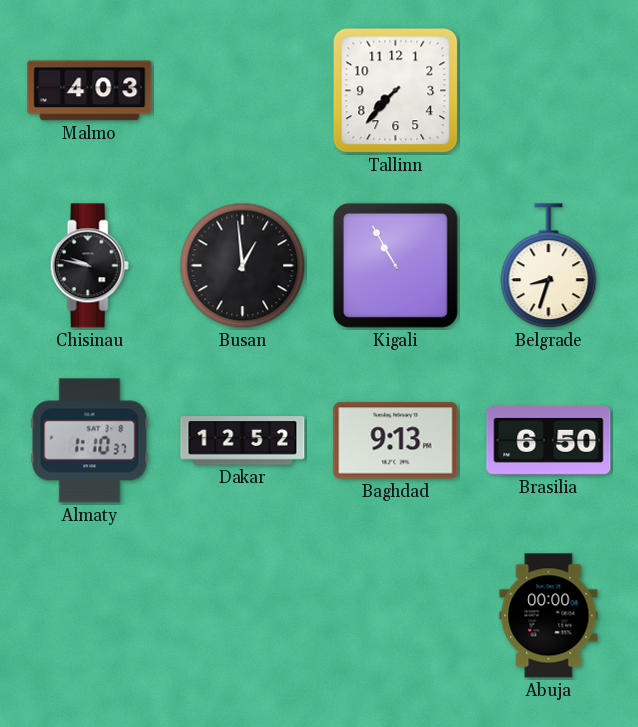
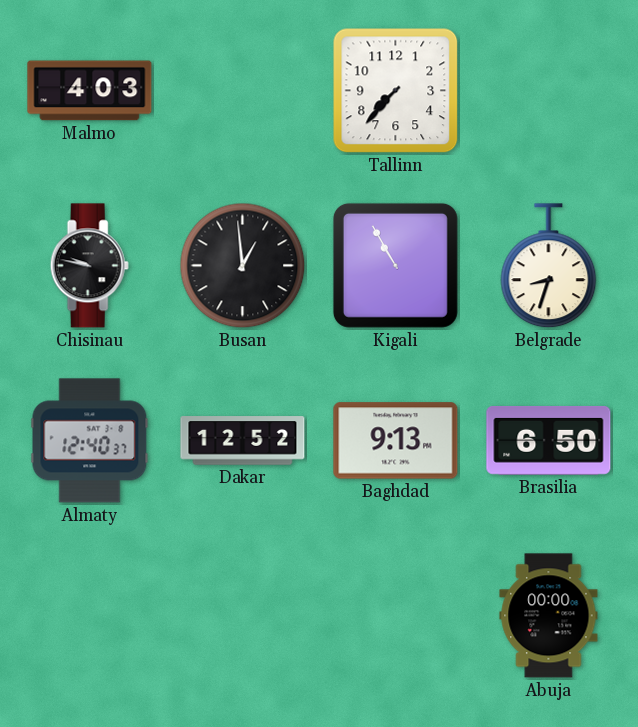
Almaty: 1:10 -> 12:40 (90, 441)
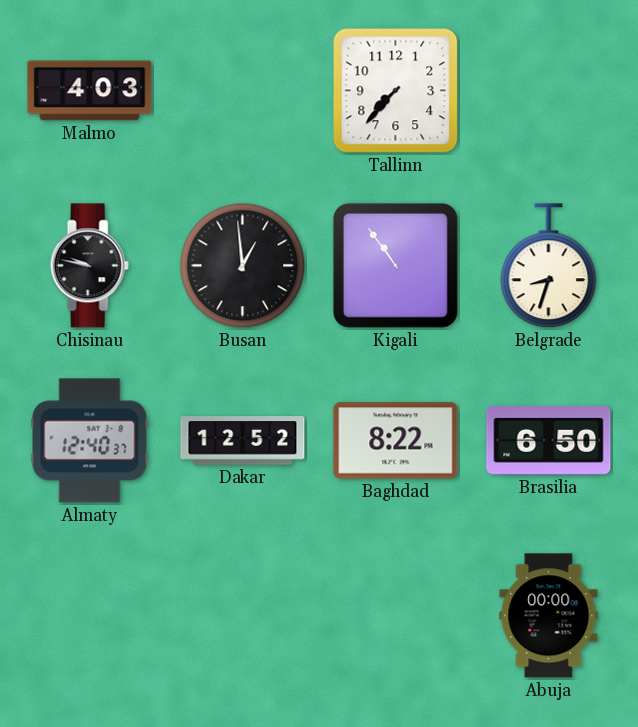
Kigali: 10:55 -> 10:54 (395, 265)
Baghdad: 9:13 -> 8:22 (396, 441)
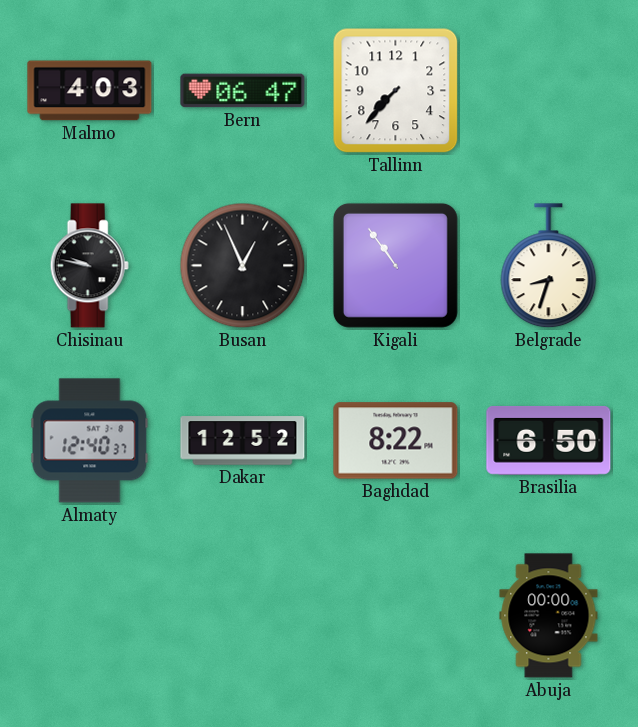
Bern: none -> 06:47 (243, 91)
Busan: 12:59 -> 12:56 (243, 266)
